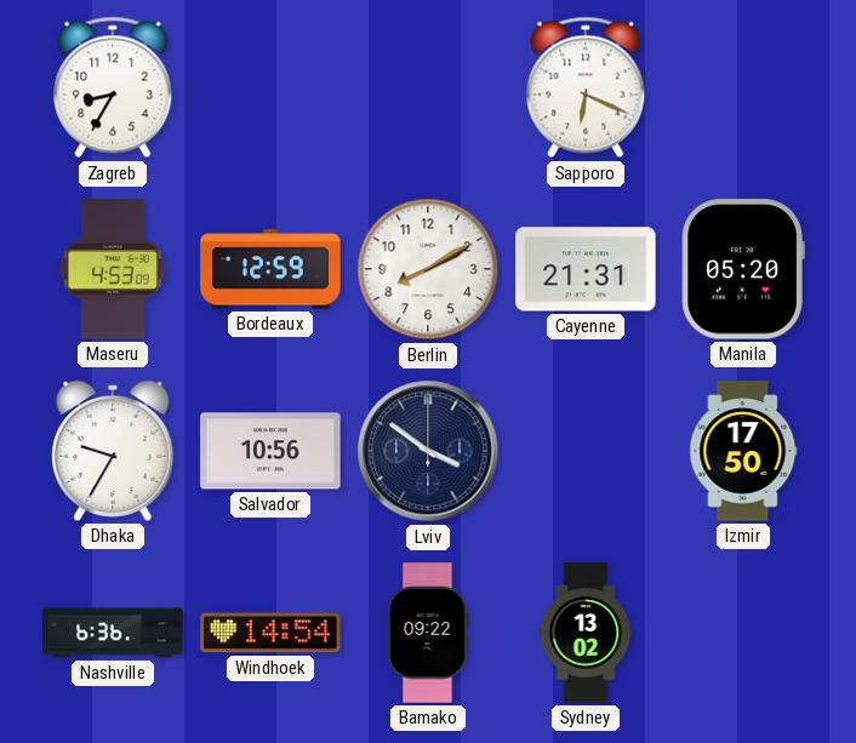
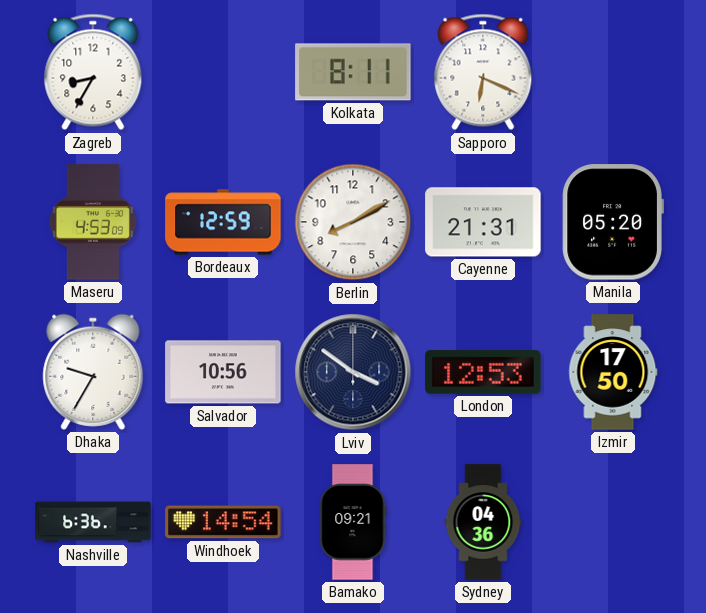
Kolkata: none -> 8:11 (353, 72)
London: none -> 12:53 (483, 372)
Bamako: 09:22 -> 09:21 (353, 522)
Sydney: 13:02 -> 04:36 (483, 522)
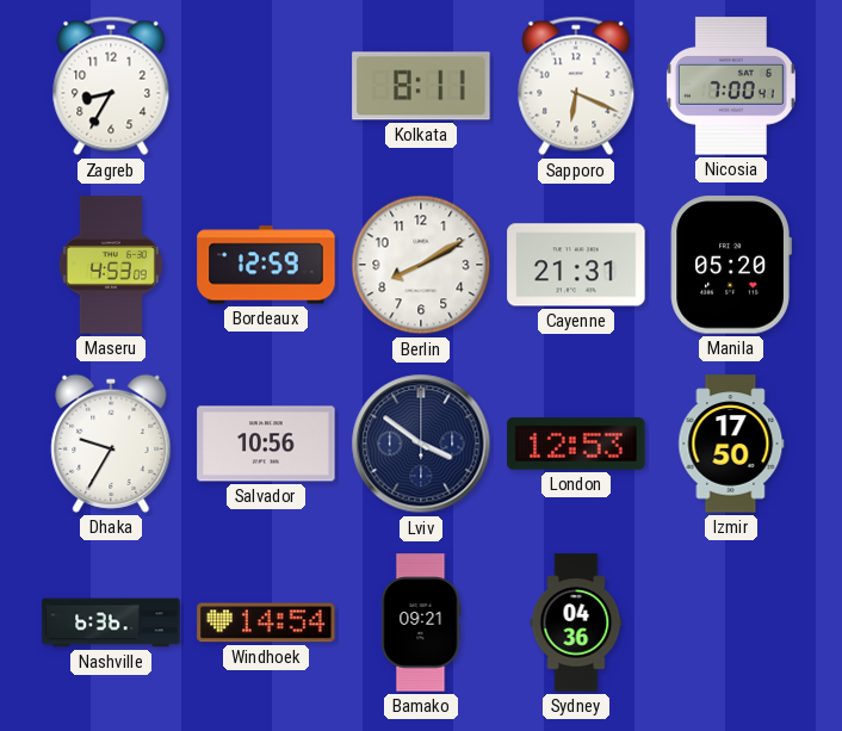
Nicosia: none -> 7:00 (731, 86)
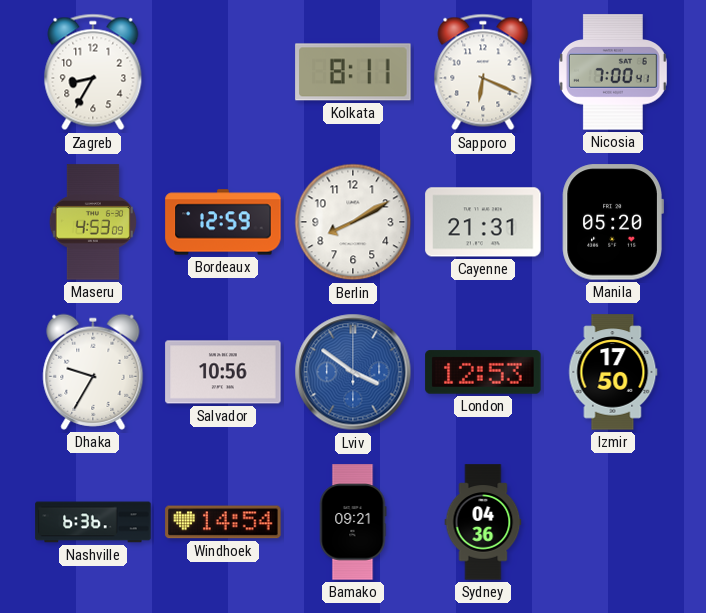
Lviv dial: navy -> blue (353, 372)
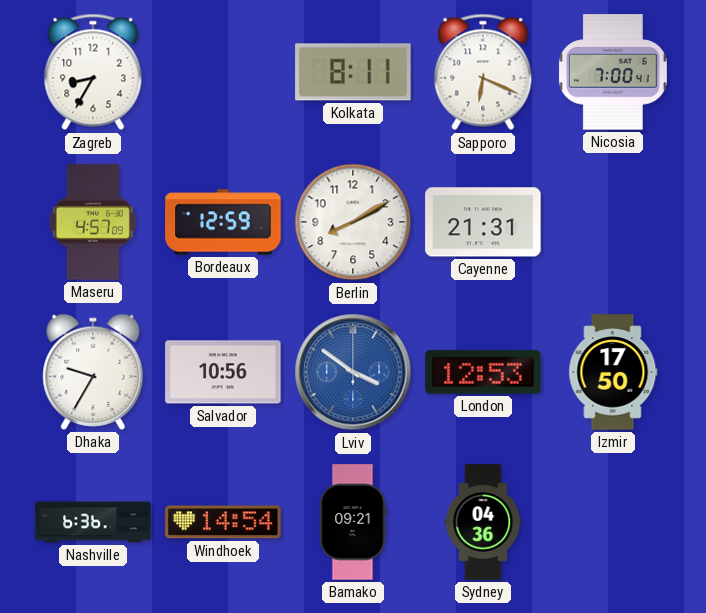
Maseru: 4:53 -> 4:57 (93, 222)
Manila: 05:20 -> none (613, 222)
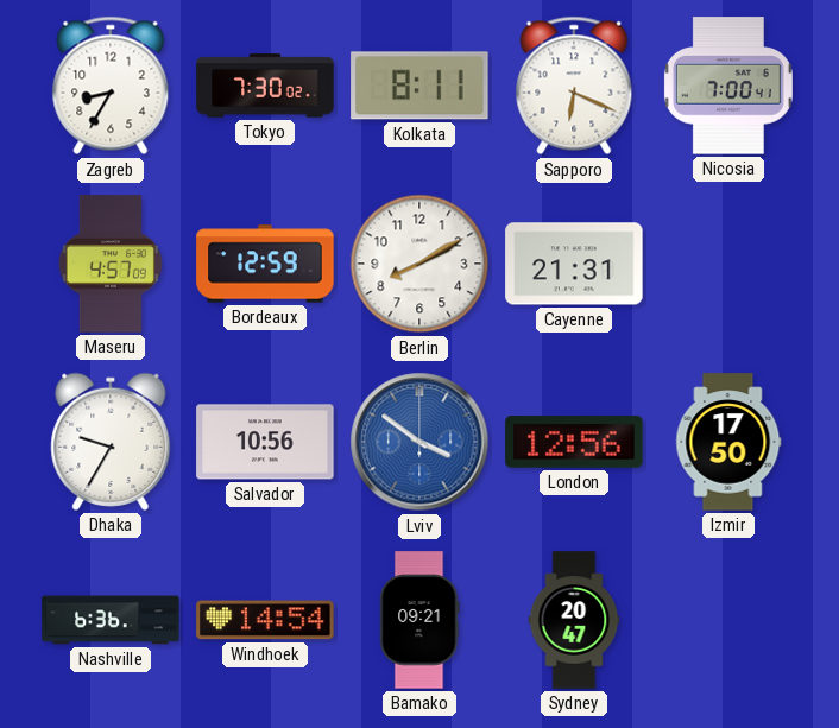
Tokyo: none -> 7:30 (265, 86)
London: 12:53 -> 12:56 (574, 442)
Sydney: 04:36 -> 20:47 (574, 620)
